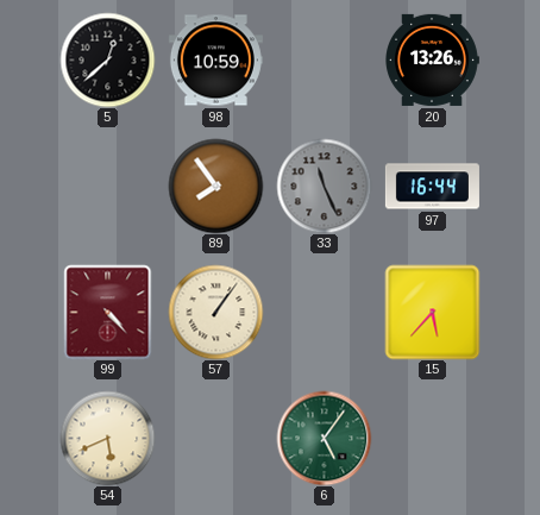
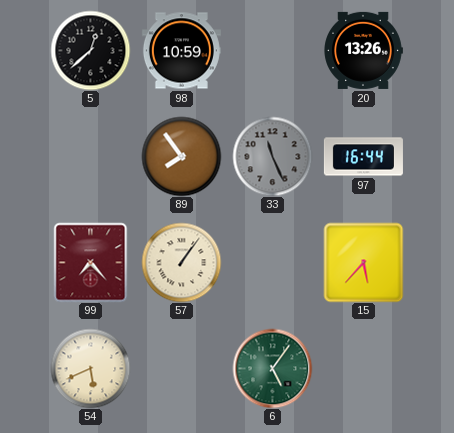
99: 4:23 -> 7:23 (91, 262)
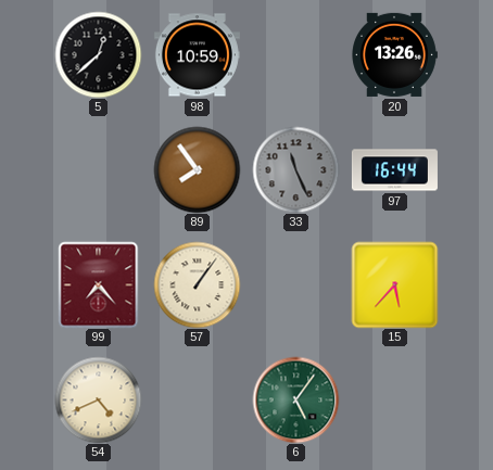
54: 5:41 -> 4:41 (98, 399)
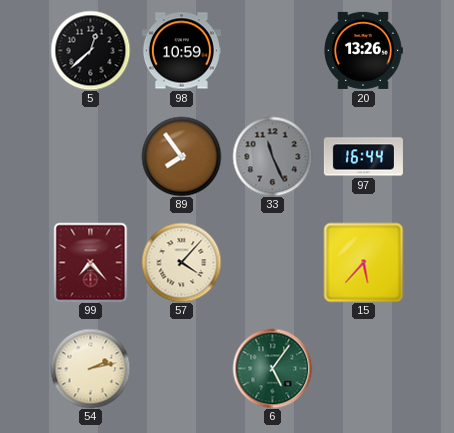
57: 1:06 -> 4:07 (181, 262)
54: 4:41 -> 2:13 (90, 368)
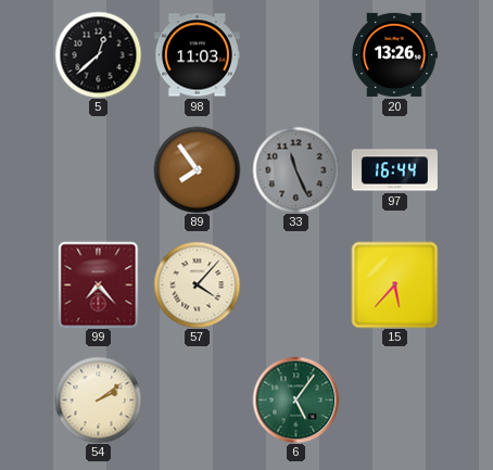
98: 10:59 -> 11:03 (197, 55)
54: 2:13 -> 2:09 (98, 399)
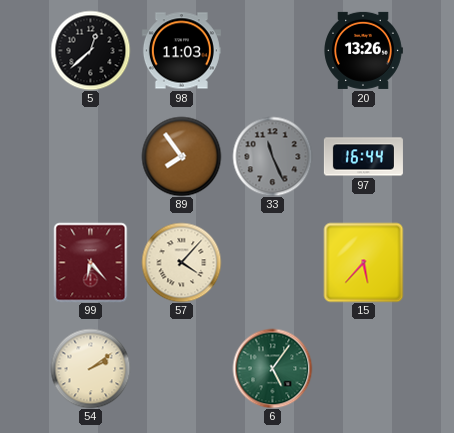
99: 7:23 -> 6:23 (91, 262)
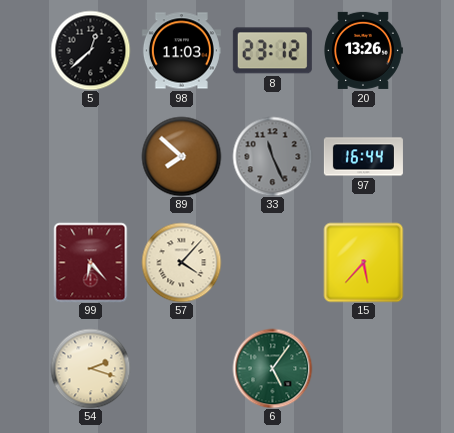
8: none -> 23:12 (272, 51)
89: 7:54 -> 7:52 (181, 156)
54: 2:09 -> 2:18 (90, 368)
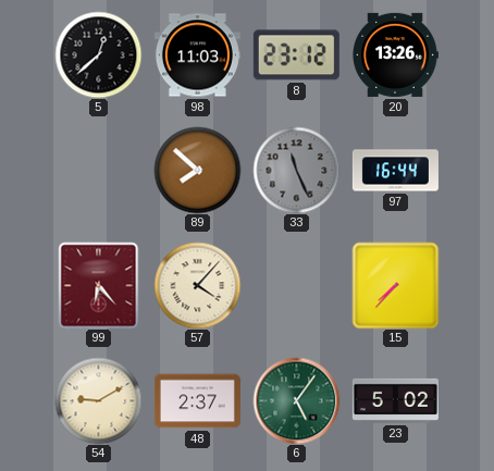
15: 5:37 -> 7:37 (395, 285)
54: 2:18 -> 9:10 (98, 400)
48: none -> 2:37 (197, 401)
23: none -> 5:02 (395, 400)
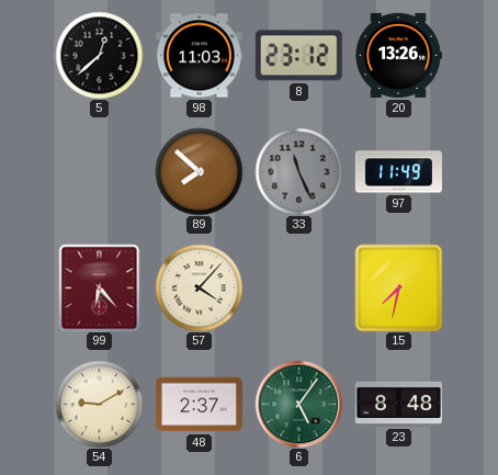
97: 16:44 -> 11:49 (398, 172)
15: 7:37 -> 7:32 (398, 287)
23: 5:02 -> 8:48 (398, 404)
